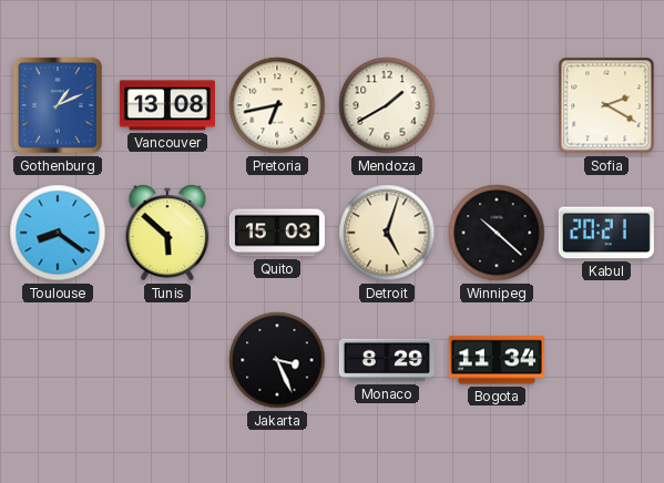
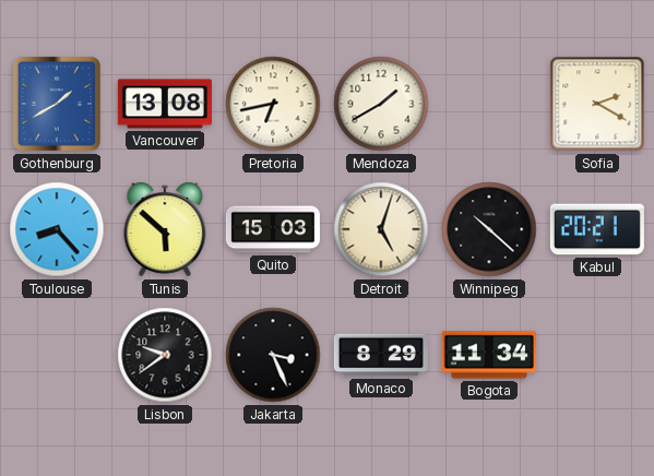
Gothenburg: 1:11 -> 1:40 (57, 104)
Toulouse: 8:21 -> 8:23 (57, 229)
Lisbon: none -> 9:39 (165, 355)
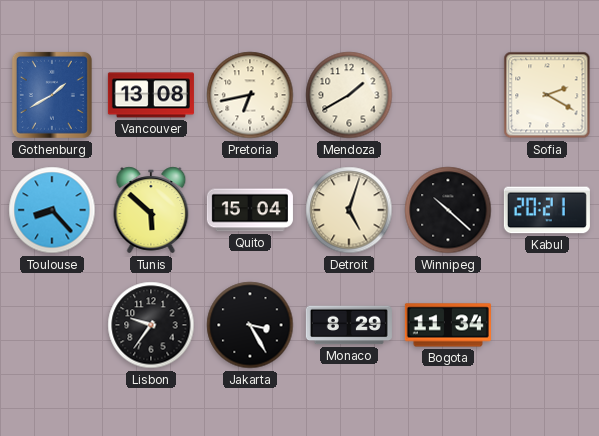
Quito: 15:03 -> 15:04 (250, 210)
Lisbon: 9:39 -> 9:36 (151, 325)
Jakarta: 3:26 -> 3:25 (250, 325)
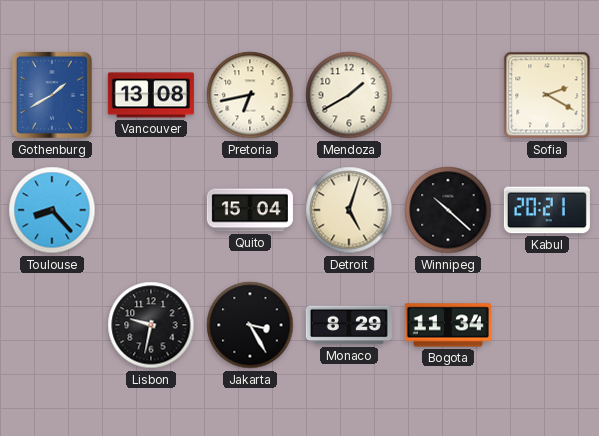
Tunis: 5:52 -> none (151, 210)
Lisbon: 9:36 -> 9:32 (151, 325)
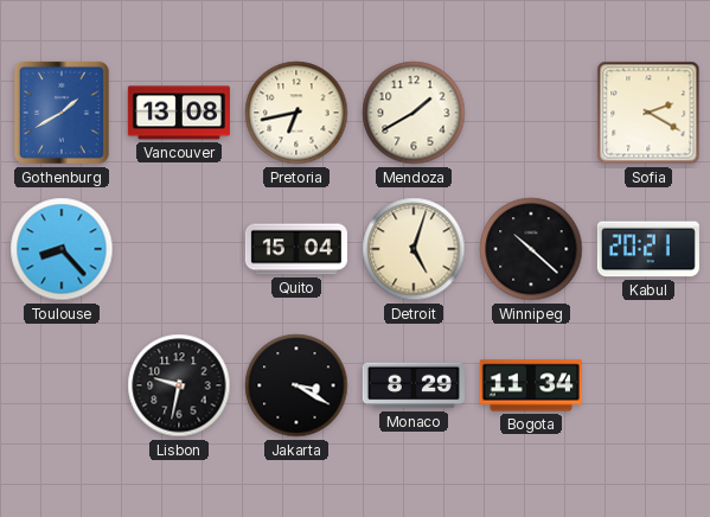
Jakarta: 3:25 -> 3:20 (296, 385)
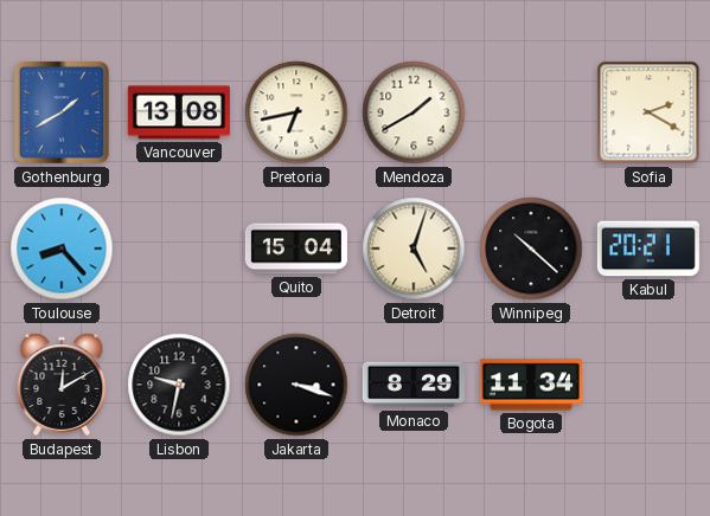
Budapest: none -> 12:10 (62, 385)
Jakarta: 3:20 -> 3:18 (296, 385)
